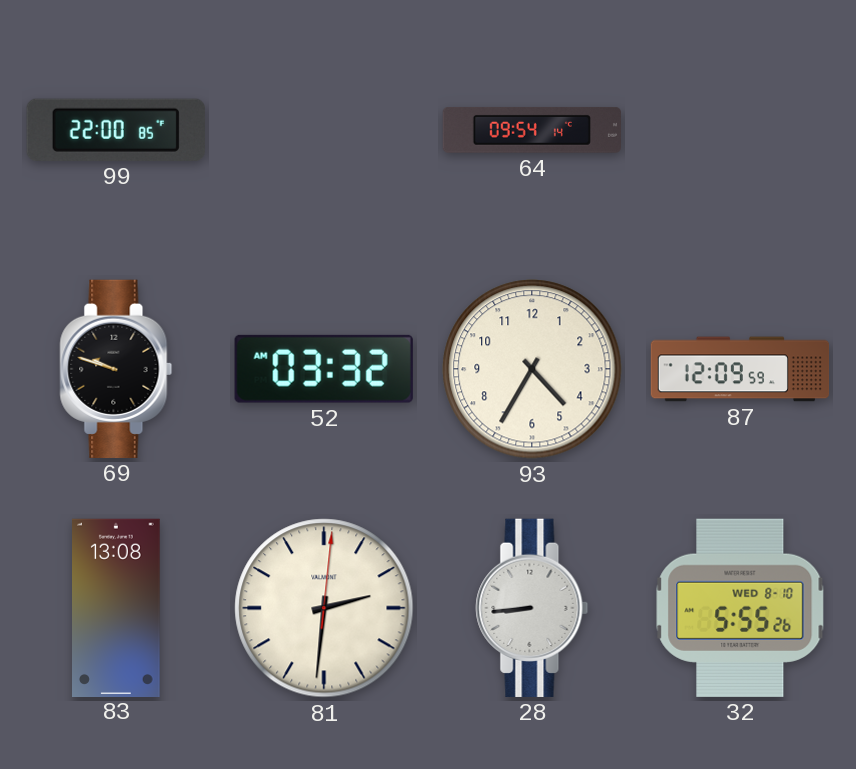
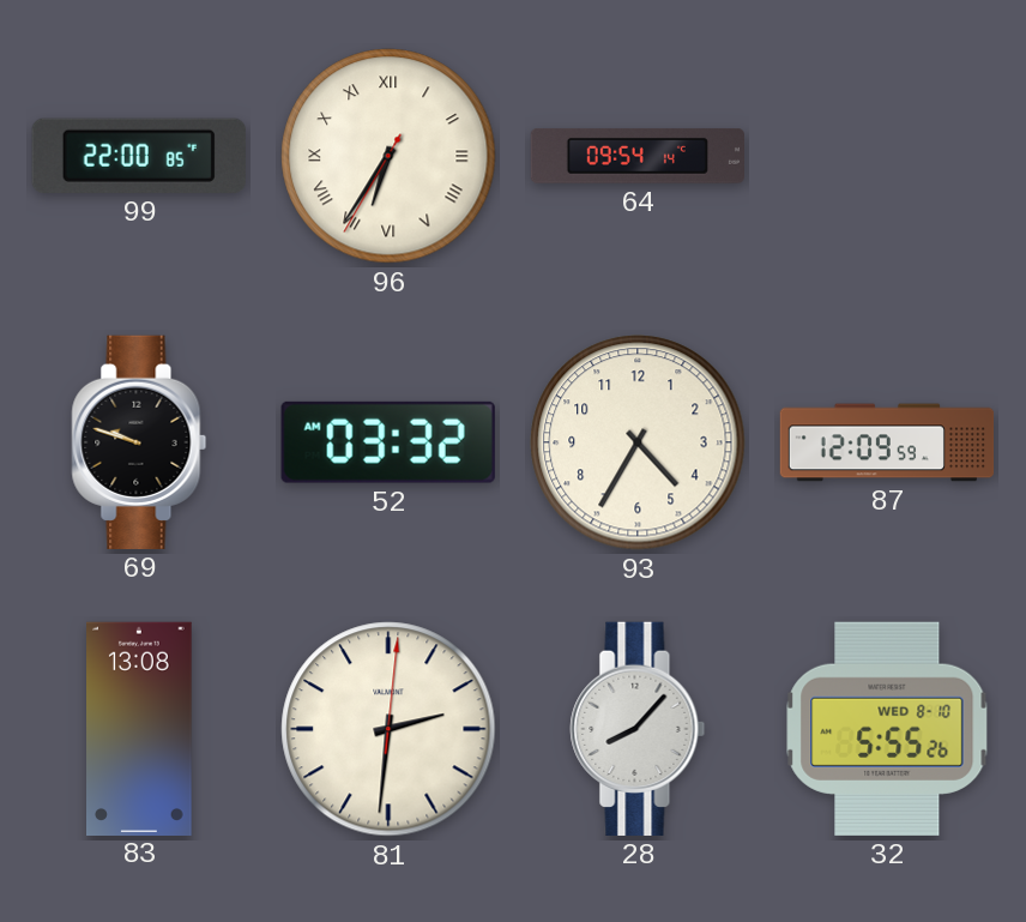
96: none -> 6:35 (388, 156)
28: 8:44 -> 8:07 (638, 729)
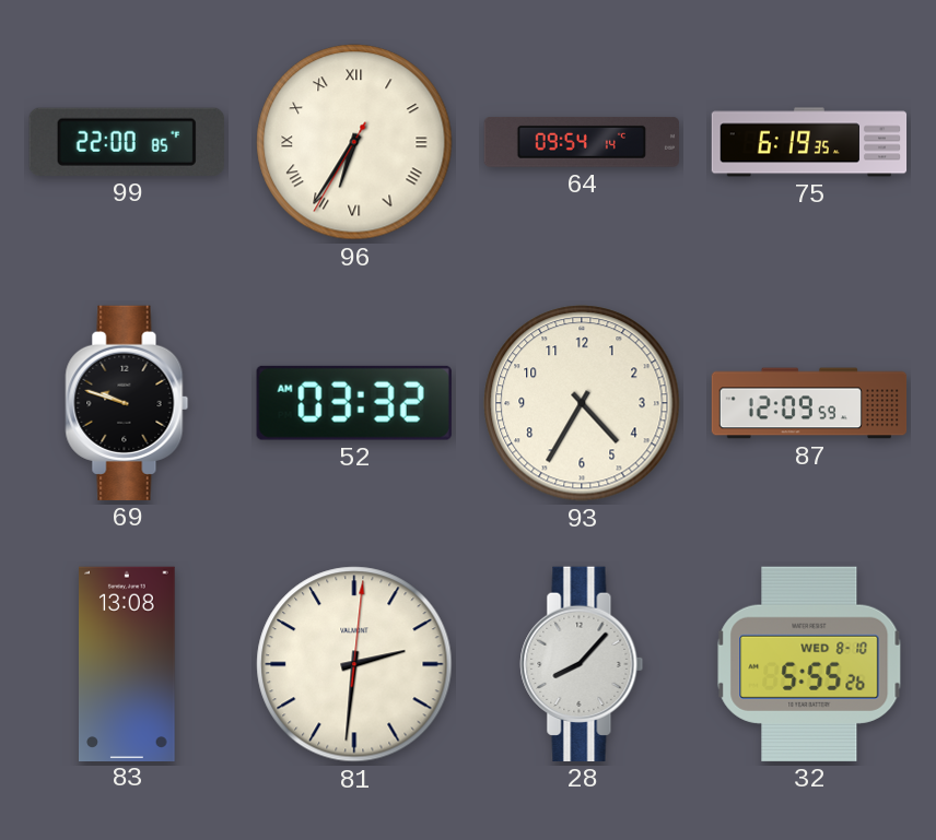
75: none -> 6:19 (809, 142)
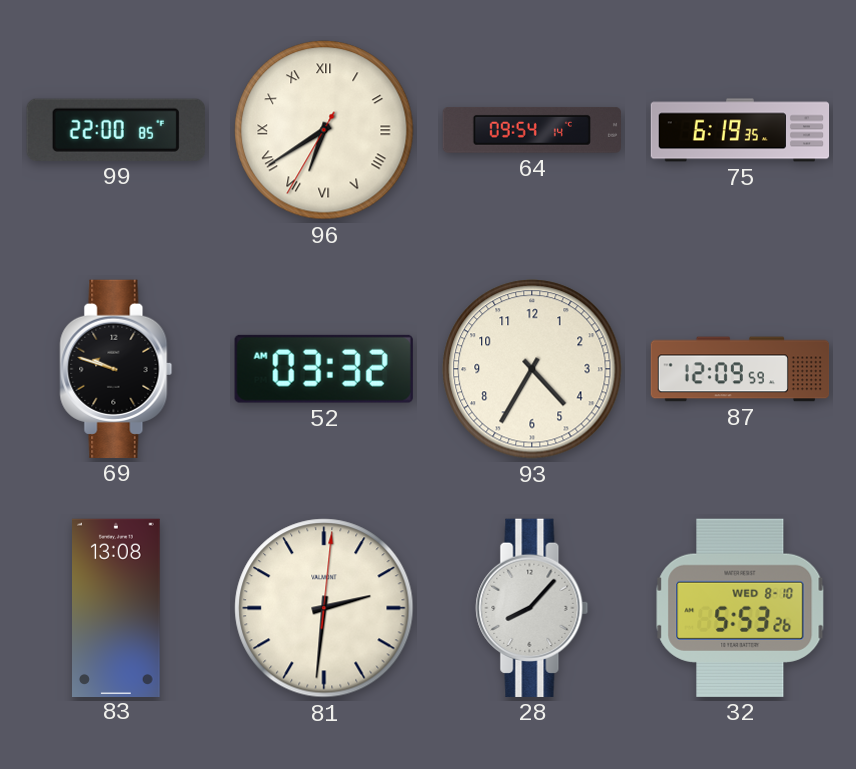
96: 6:35 -> 6:39 (324, 130)
32: 5:55 -> 5:53 (740, 608)
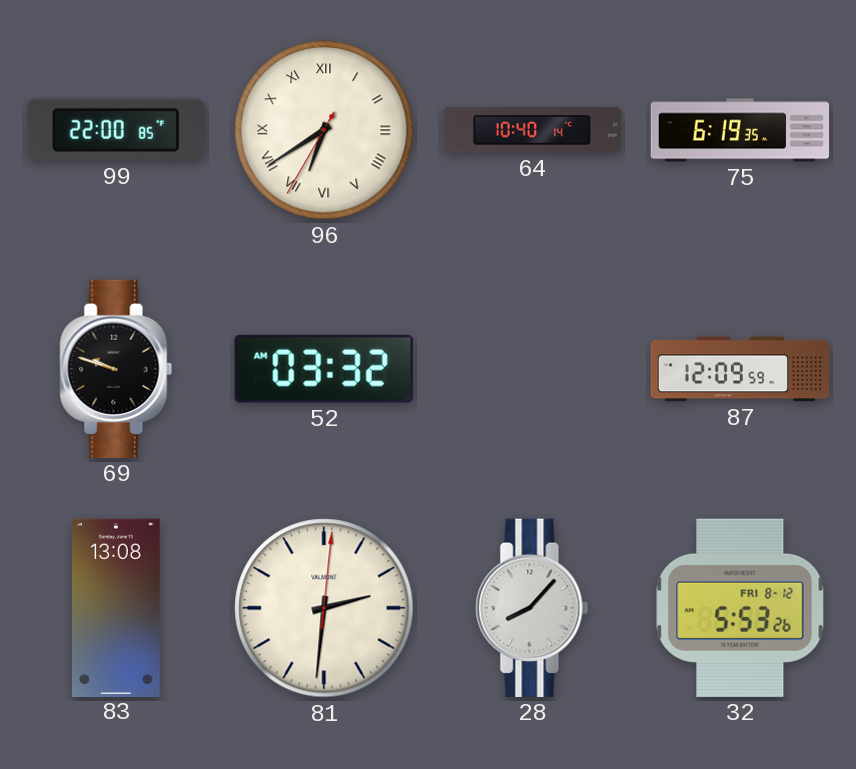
64: 09:54 -> 10:40 (531, 131)
93: 4:35 -> none (532, 369)
32 date: WED 8-10 -> FRI 8-12 (740, 608)
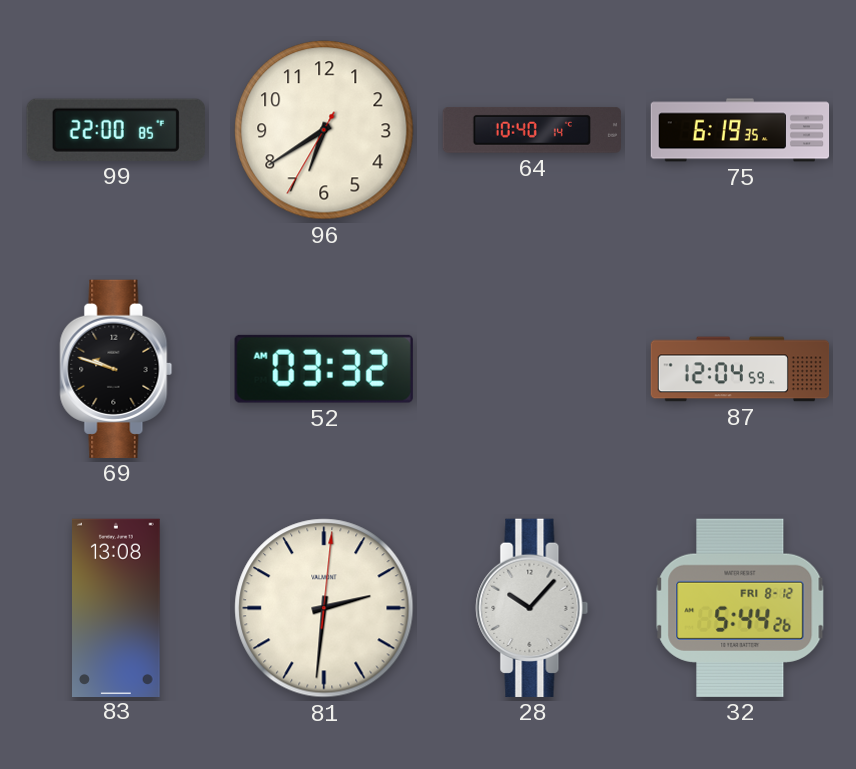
96 numerals: Roman -> Arabic (324, 130)
87: 12:09 -> 12:04 (740, 369)
28: 8:07 -> 10:07 (532, 608)
32: 5:53 -> 5:44 (740, 608)
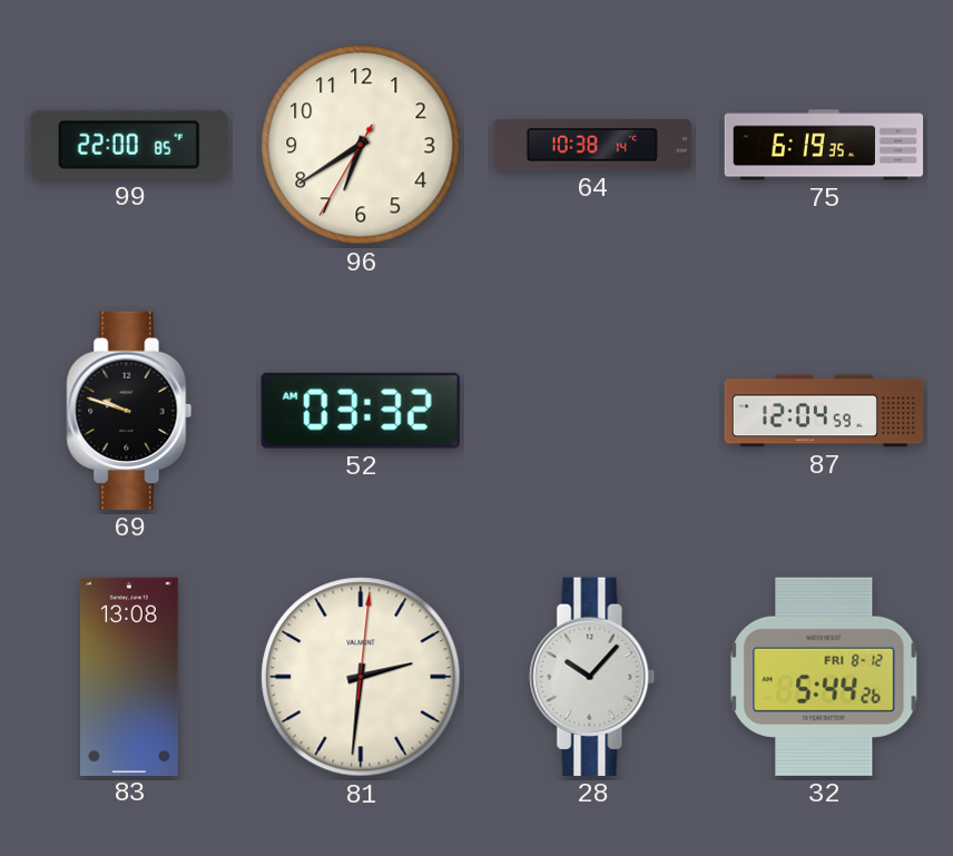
64: 10:40 -> 10:38 (591, 146)
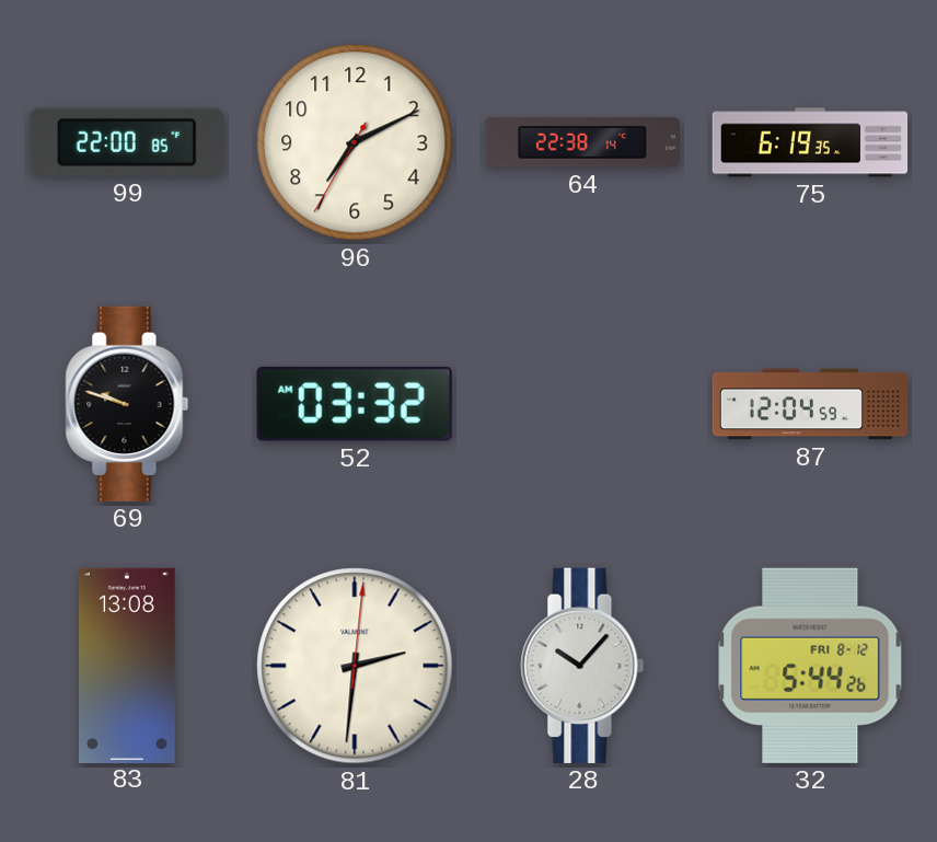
96: 6:39 -> 7:10 (355, 142)
64: 10:38 -> 22:38 (581, 143)
